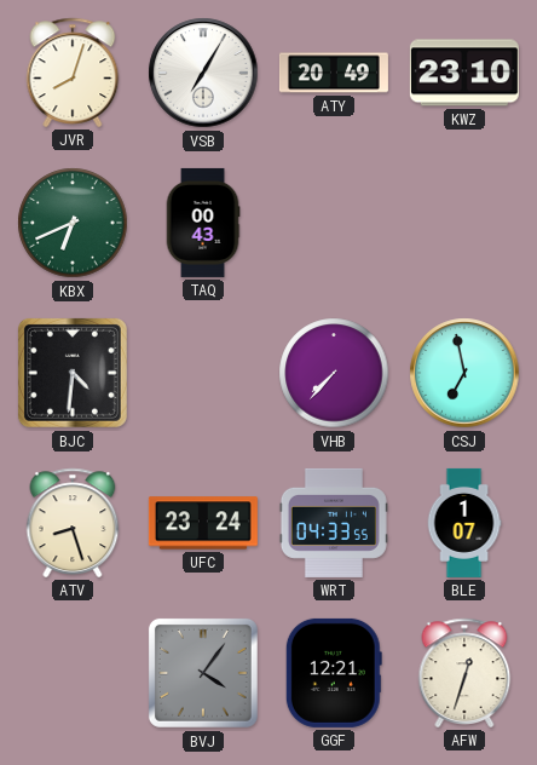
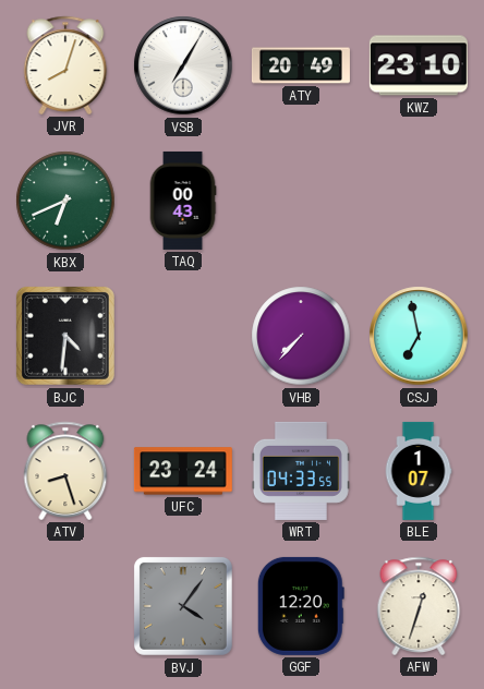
GGF: 12:21 -> 12:20 (301, 606)
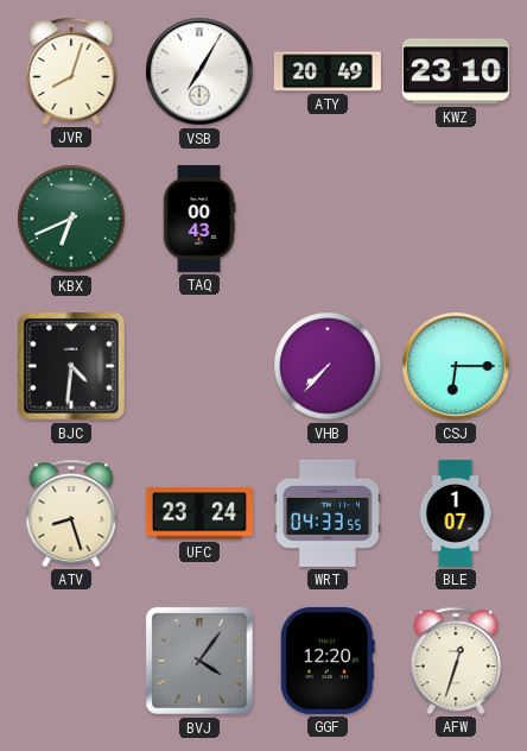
CSJ: 6:58 -> 6:15 (456, 366)
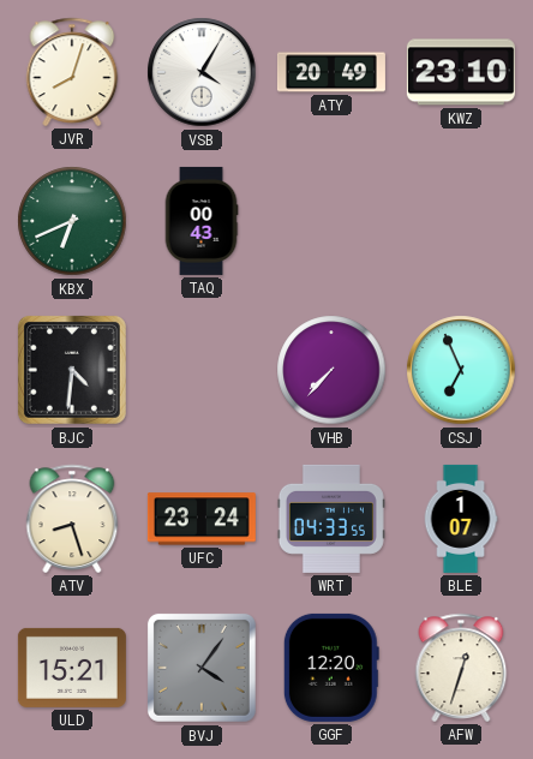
VSB: 7:05 -> 4:05 (202, 72)
CSJ: 6:15 -> 6:56 (461, 370)
ULD: none -> 15:21 (72, 668)
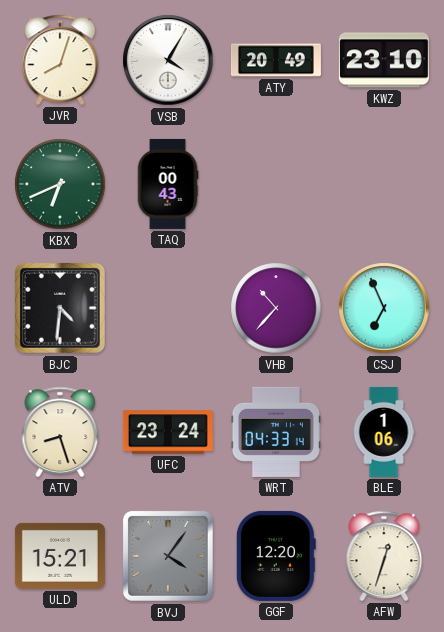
VHB: 7:37 -> 10:37 (276, 308)
WRT: 04:33:55 -> 04:33:14 (276, 432)
BLE: 1:07 -> 1:06 (384, 432)
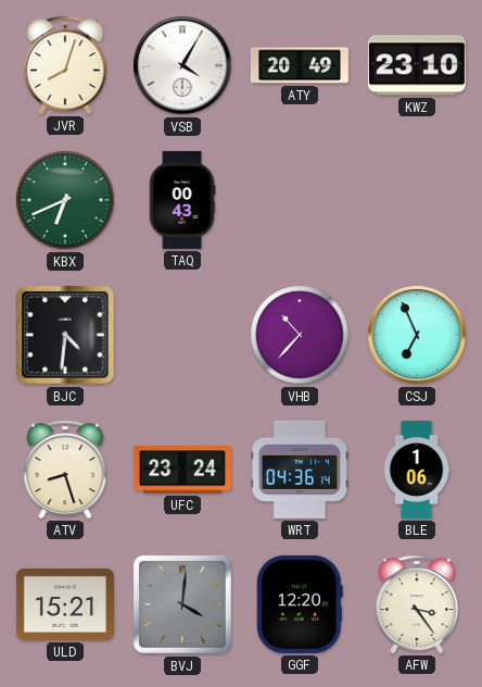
WRT: 04:33 -> 04:36 (300, 470)
BVJ: 4:06 -> 4:01 (182, 604)
AFW: 12:33 -> 3:24 (417, 604)
